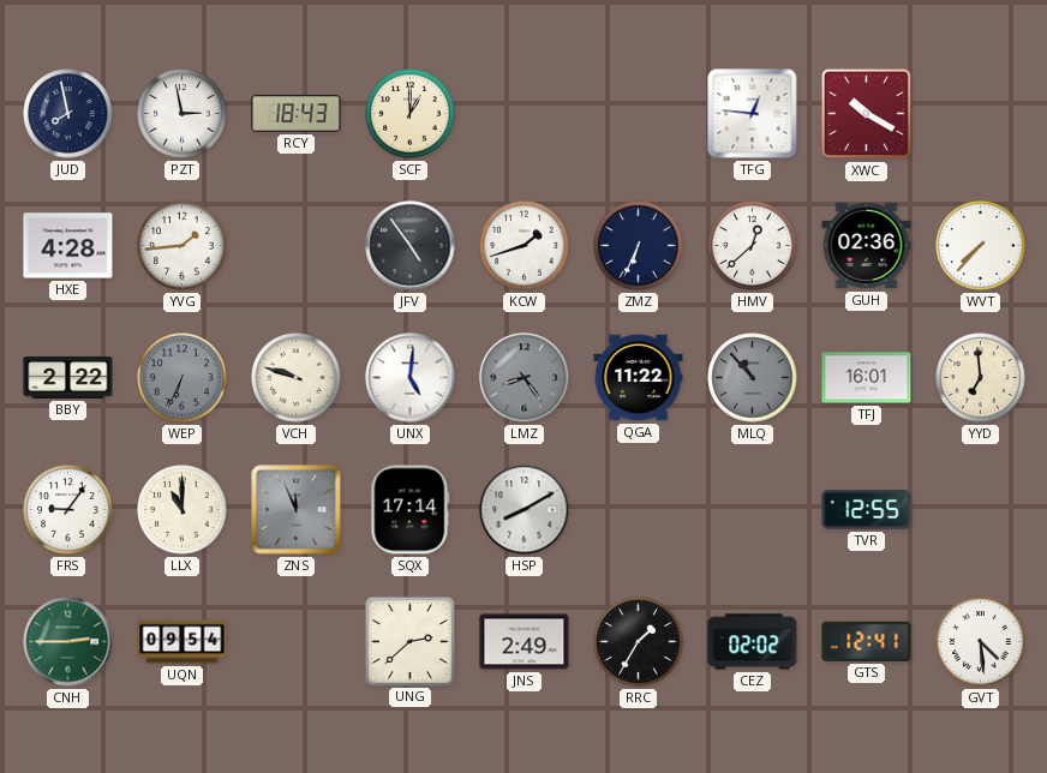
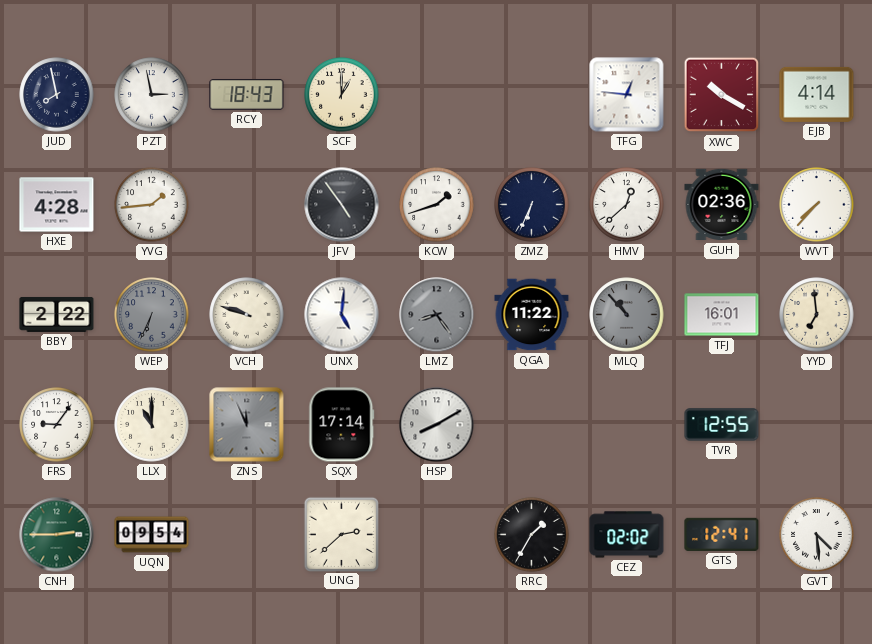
EJB: none -> 4:14 (817, 94)
JNS: 2:49 -> none (525, 642)
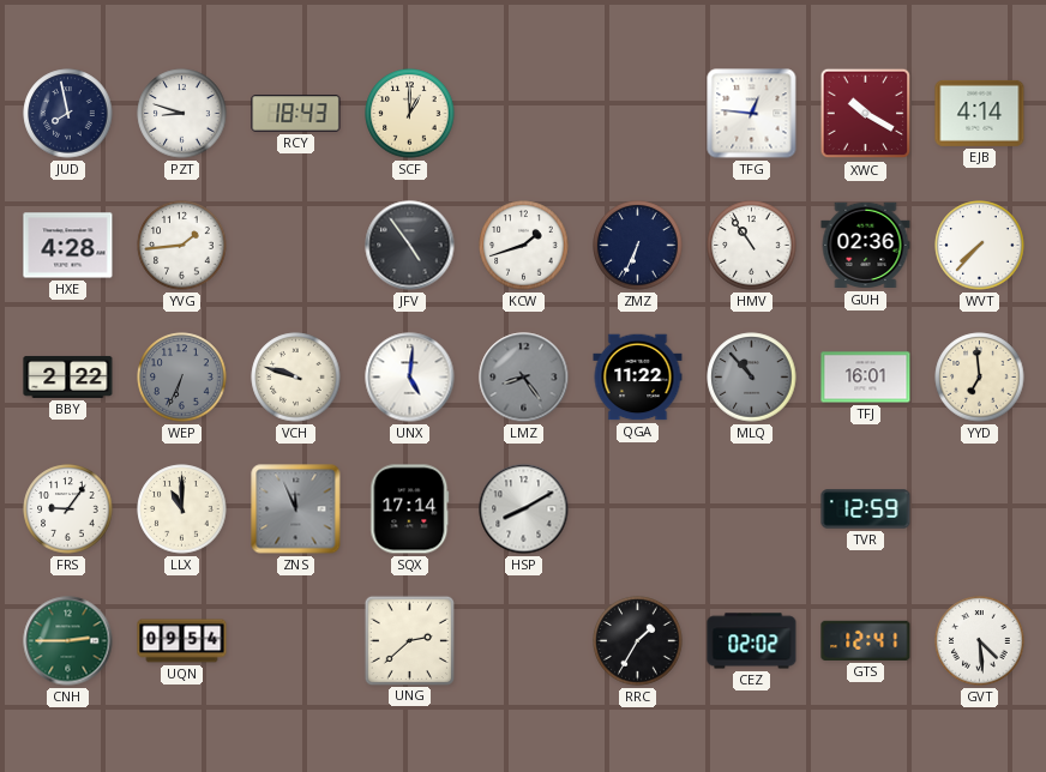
PZT: 2:58 -> 8:48 (182, 114)
HMV: 12:38 -> 10:54 (752, 246)
TVR: 12:55 -> 12:59 (866, 509)
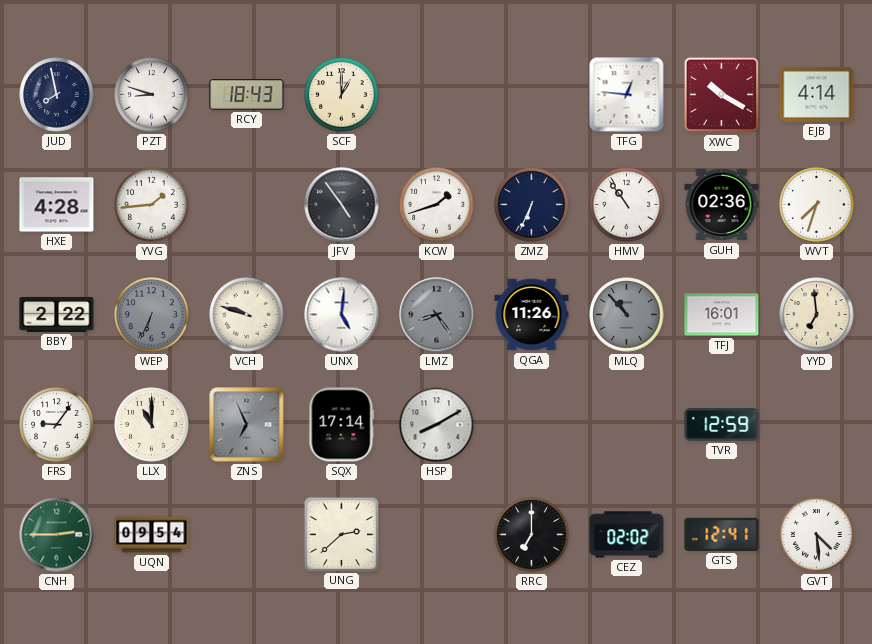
WVT: 7:37 -> 7:33 (817, 205)
QGA: 11:22 -> 11:26 (532, 315)
ZNS: 11:56 -> 6:56 (247, 425)
RRC: 1:35 -> 7:00 (532, 535)
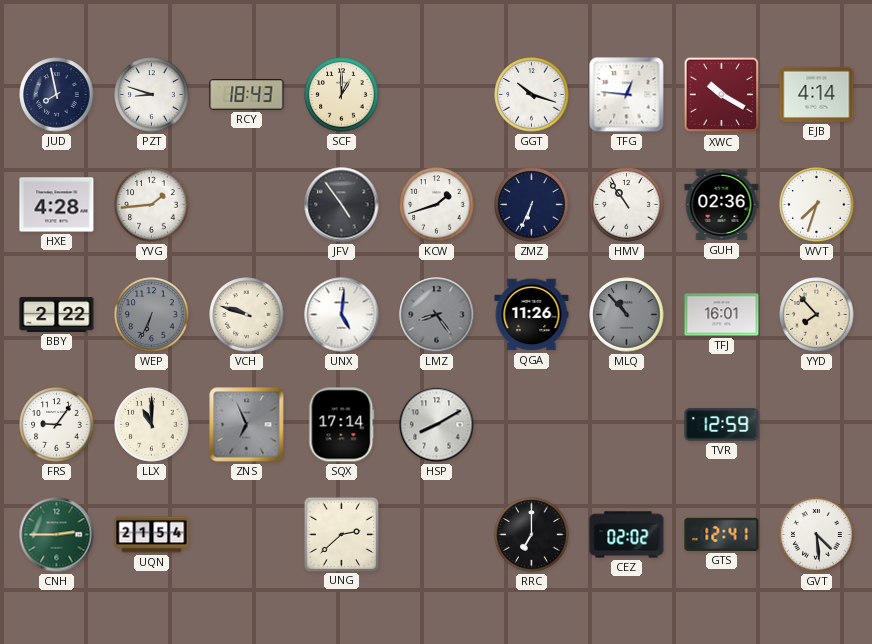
GGT: none -> 10:18 (532, 95)
YYD: 6:59 -> 7:53 (817, 315)
UQN: 09:54 -> 21:54 (152, 535)
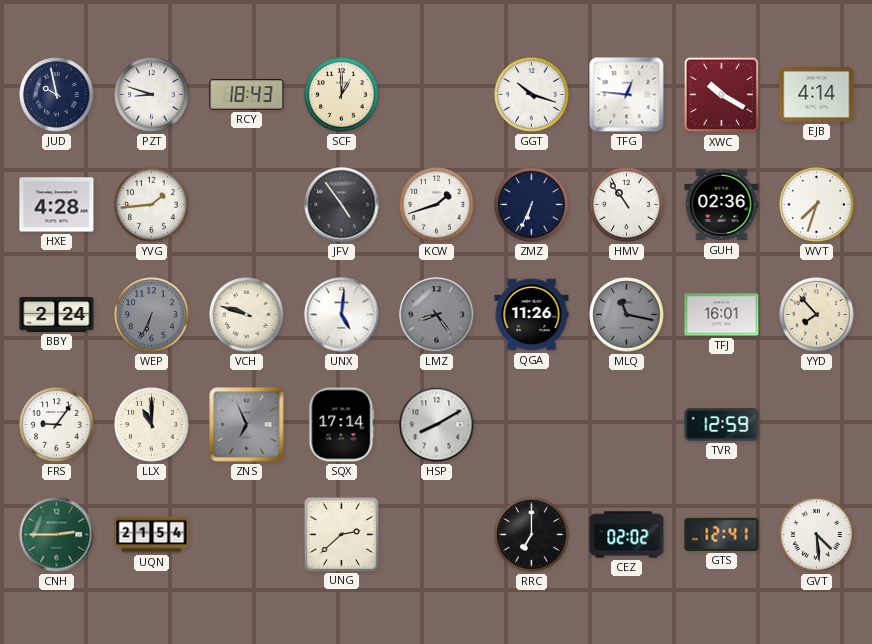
JUD: 7:58 -> 9:58 (57, 95)
BBY: 2:22 -> 2:24 (57, 314)
MLQ: 10:53 -> 11:17 (627, 315)
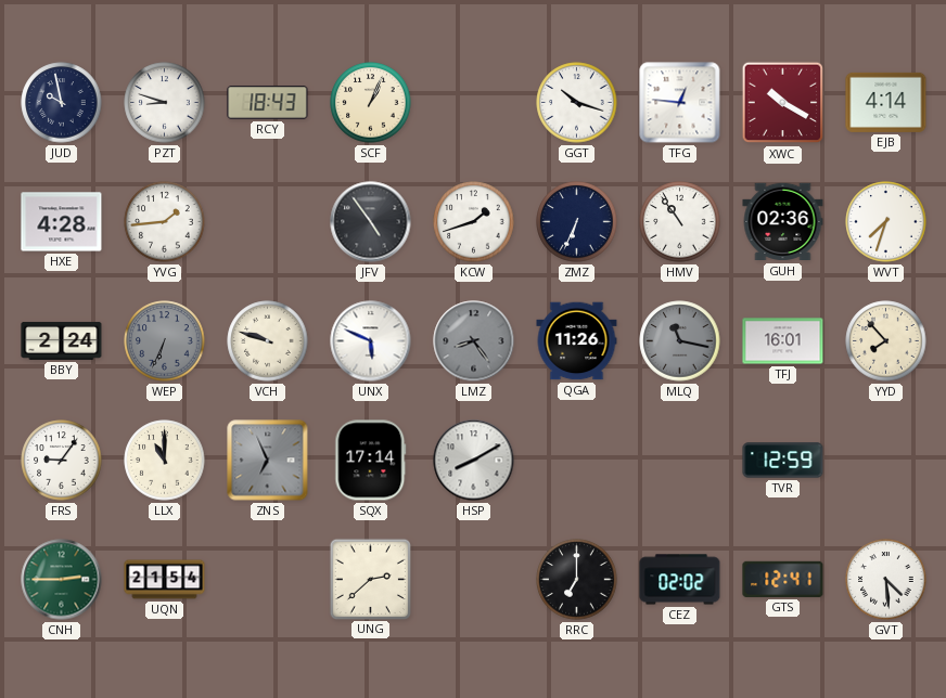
SCF: 1:00 -> 1:04 (371, 103)
UNX: 5:01 -> 5:49 (371, 341)
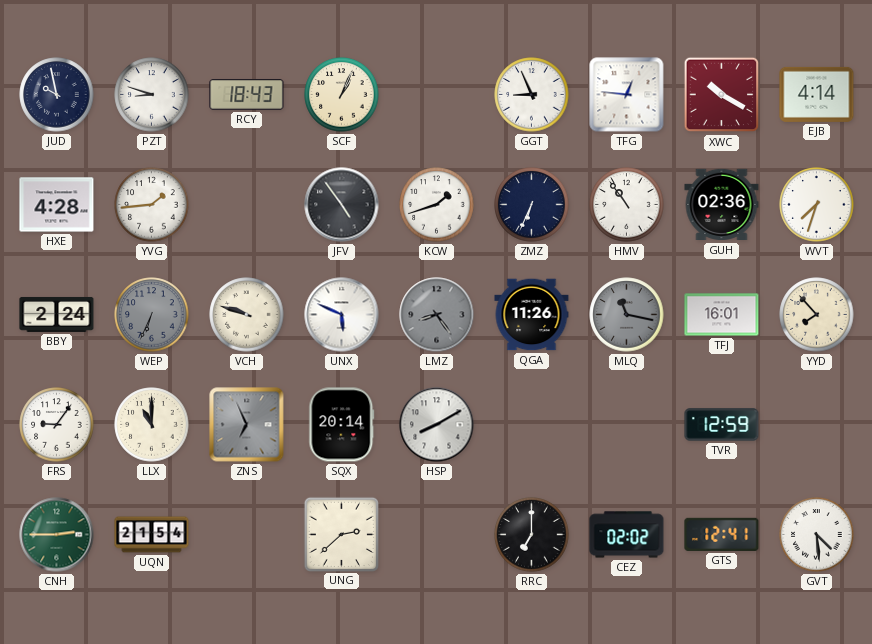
GGT: 10:18 -> 8:56 (532, 95)
SQX: 17:14 -> 20:14 (342, 425)
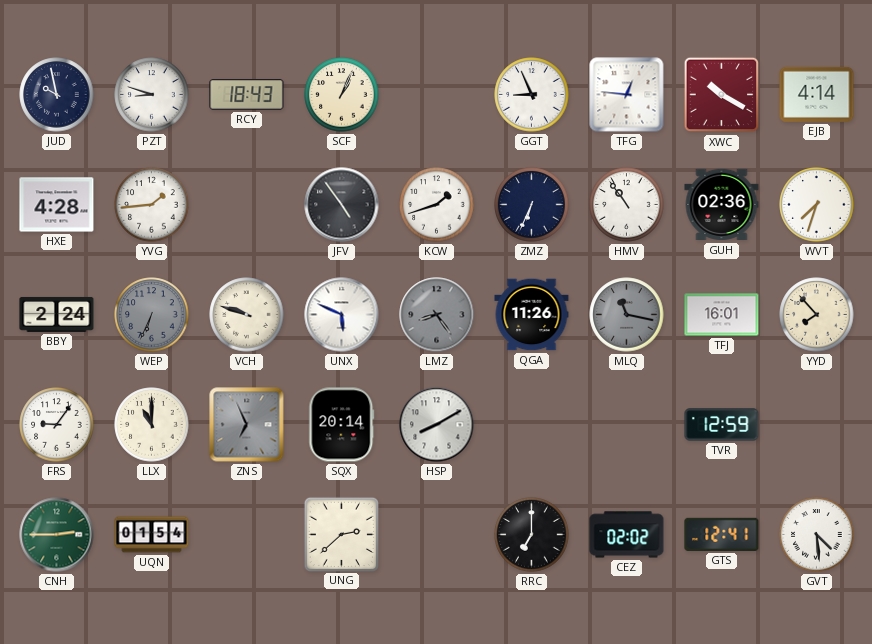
UQN: 21:54 -> 01:54 (152, 535)
